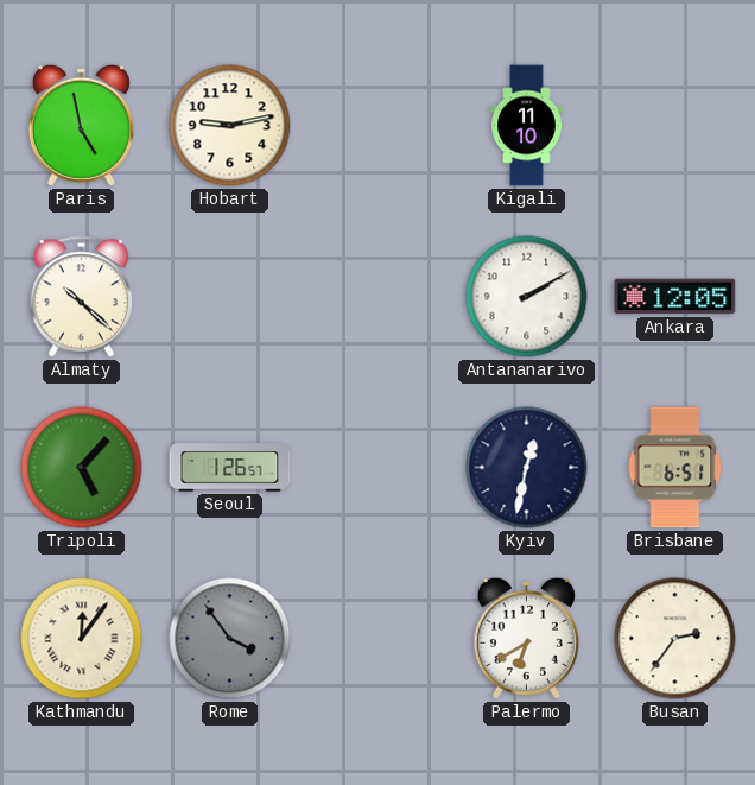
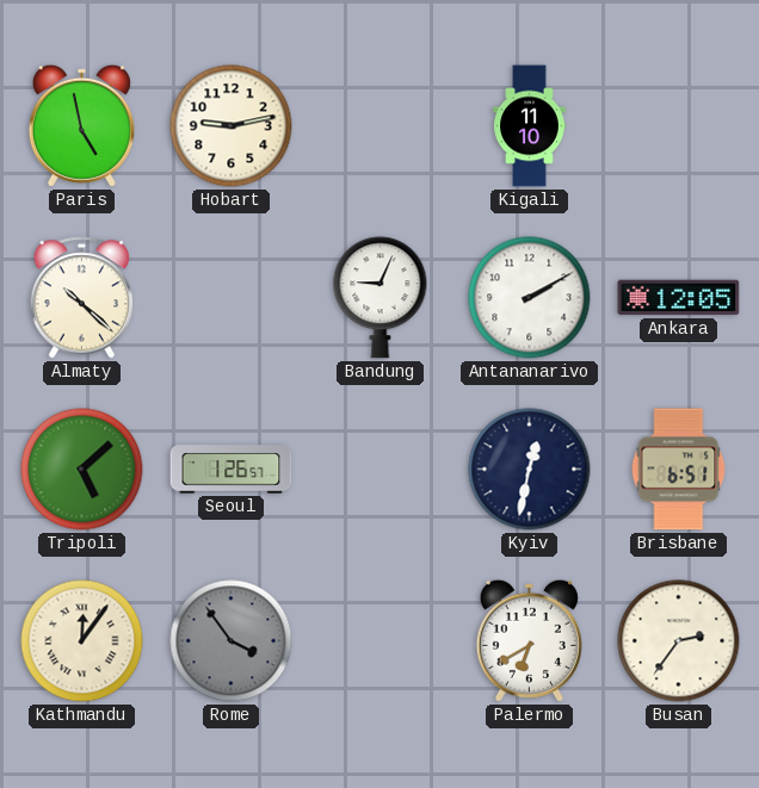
Bandung: none -> 9:04 (381, 298)
Tripoli: 5:07 -> 5:08 (82, 470)
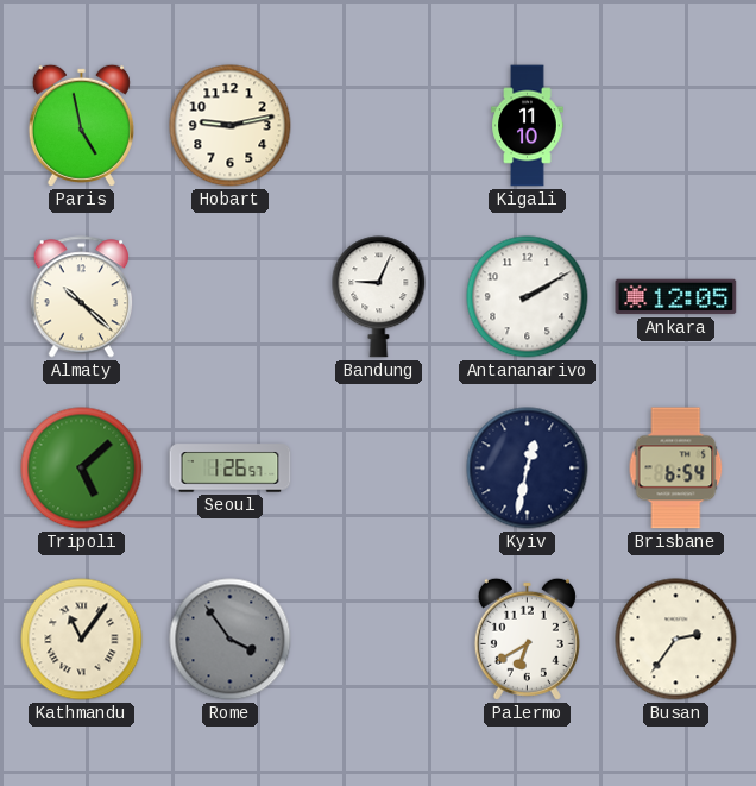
Brisbane: 6:51 -> 6:54 (676, 469)
Kathmandu: 12:06 -> 11:06 (82, 640)
